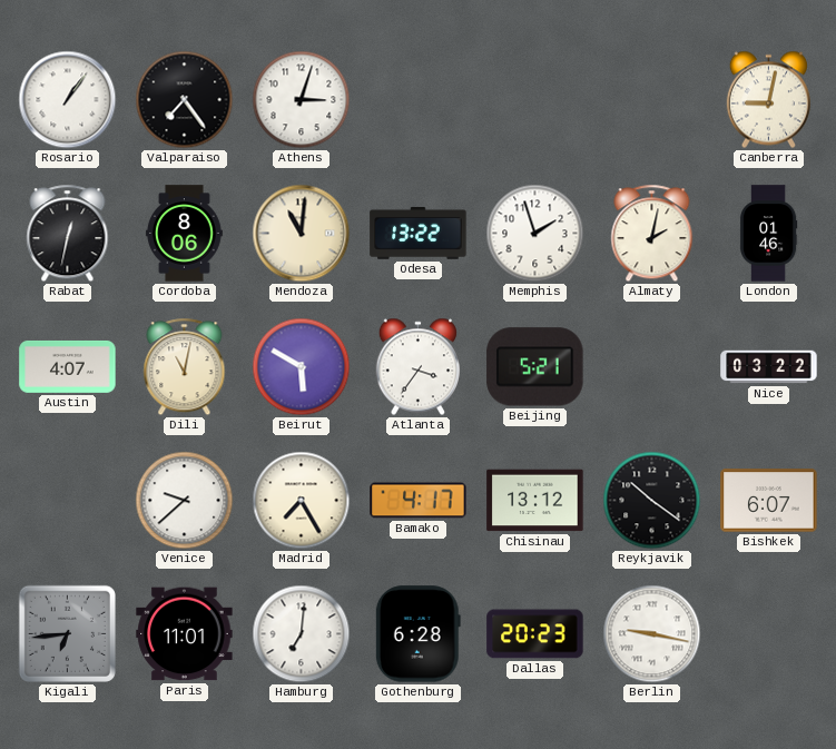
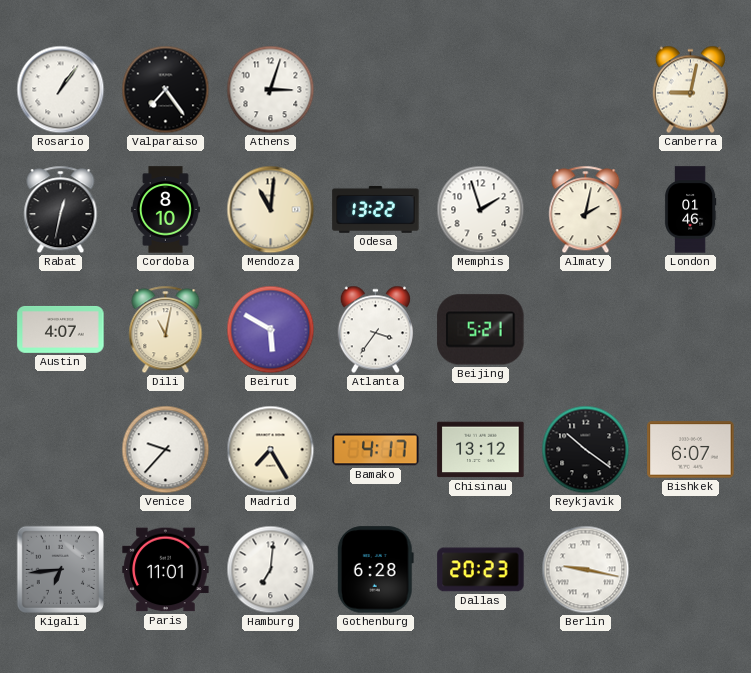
Cordoba: 8:06 -> 8:10 (165, 210)
Nice: 03:22 -> none (769, 367)
Venice: 9:38 -> 9:37 (166, 450)
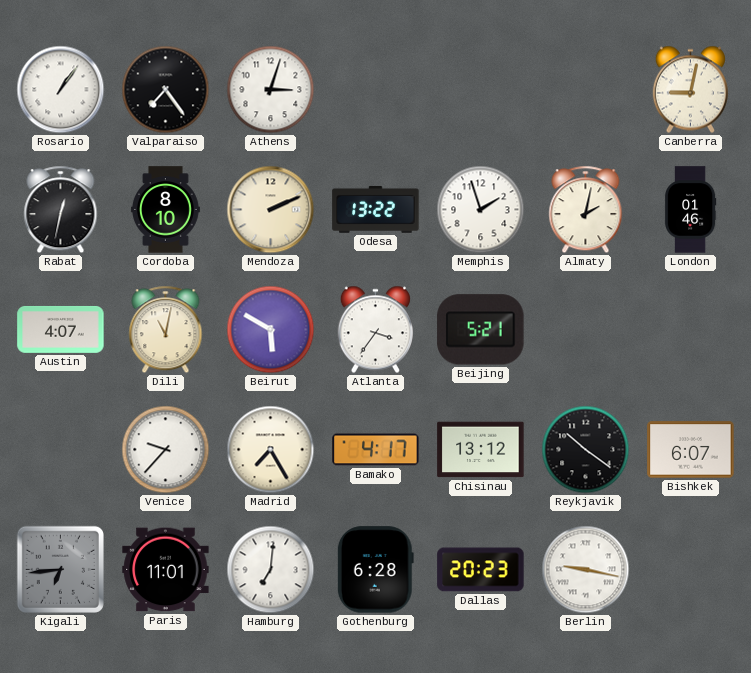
Mendoza: 11:01 -> 2:11 (271, 210)
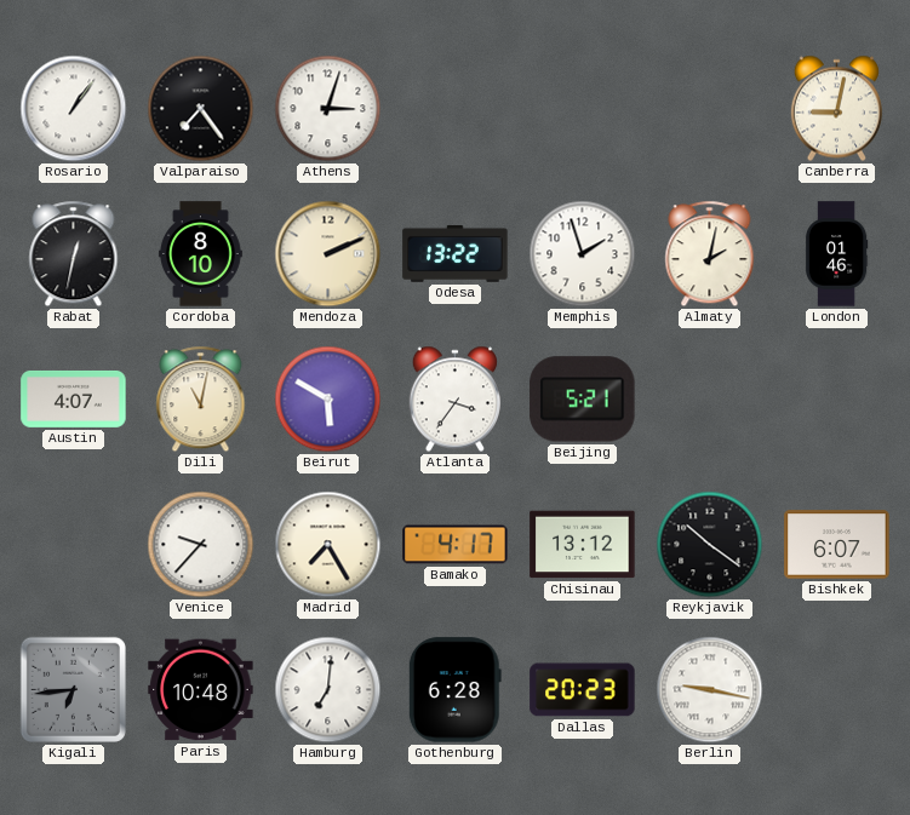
Paris: 11:01 -> 10:48 (201, 690)
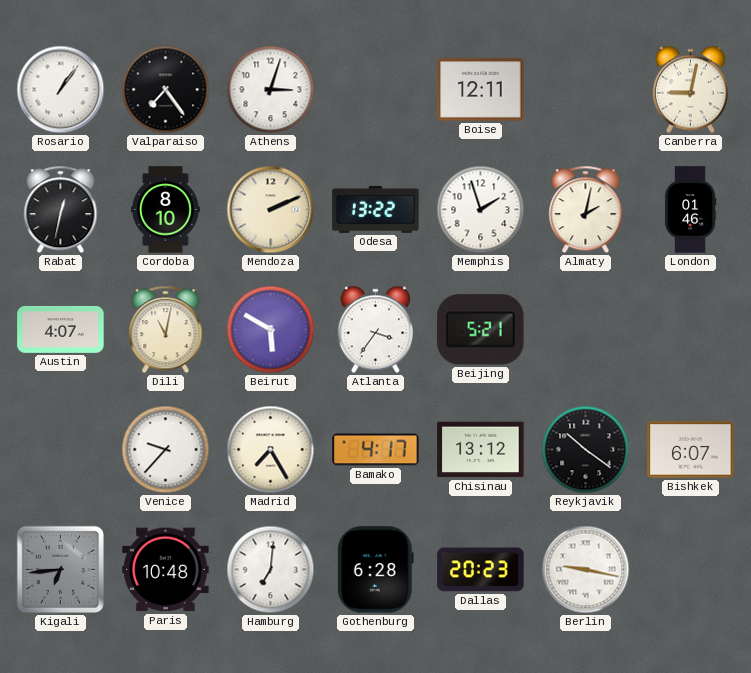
Boise: none -> 12:11 (481, 90)
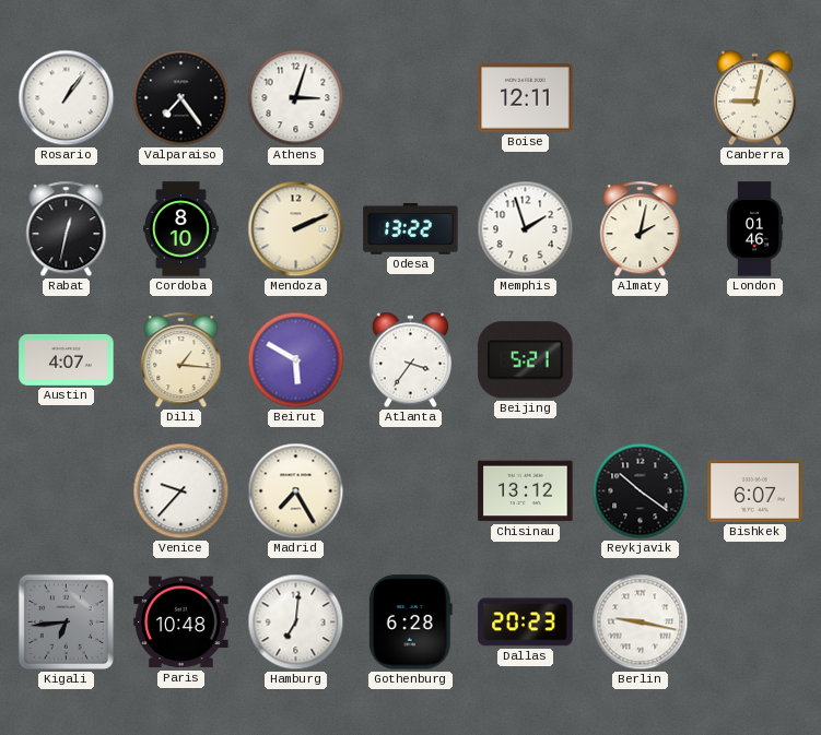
Dili: 11:02 -> 1:16 (181, 360)
Bamako: 4:17 -> none (376, 450)
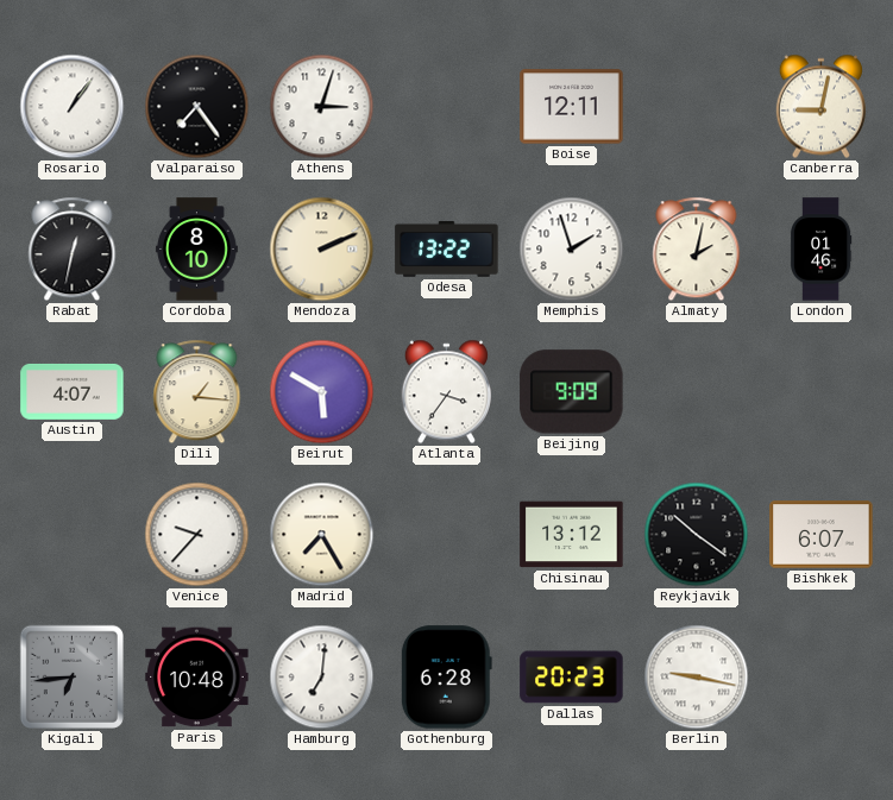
Beijing: 5:21 -> 9:09 (572, 392)
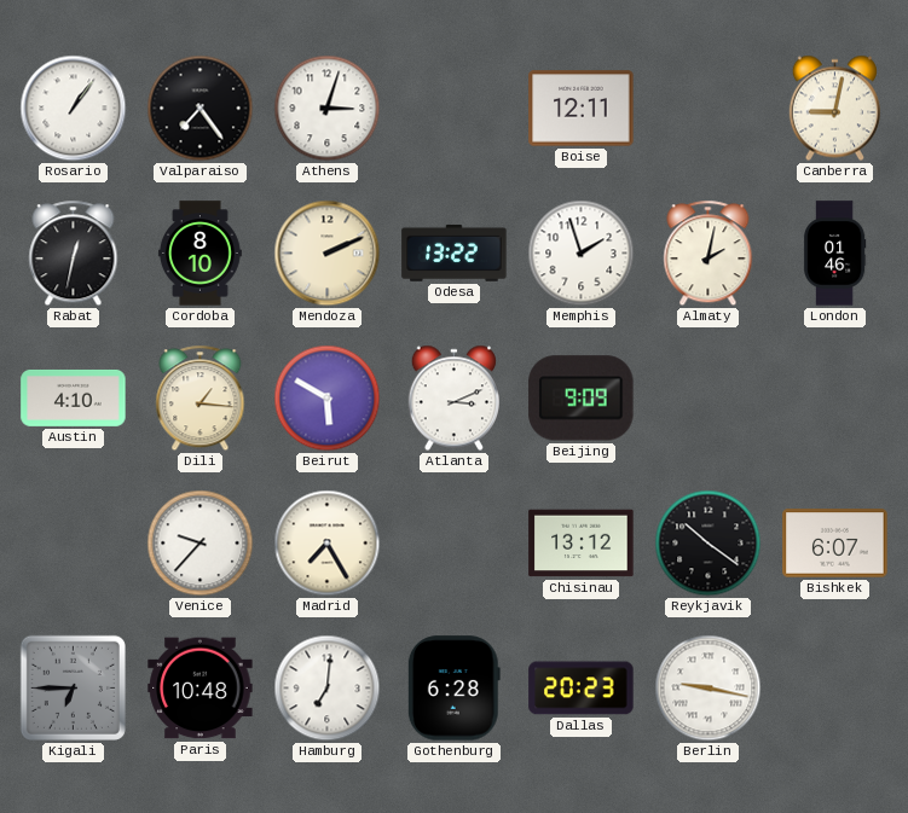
Austin: 4:07 -> 4:10 (74, 397)
Atlanta: 3:36 -> 3:11 (453, 399)
Kigali: 6:44 -> 6:45 (73, 687)
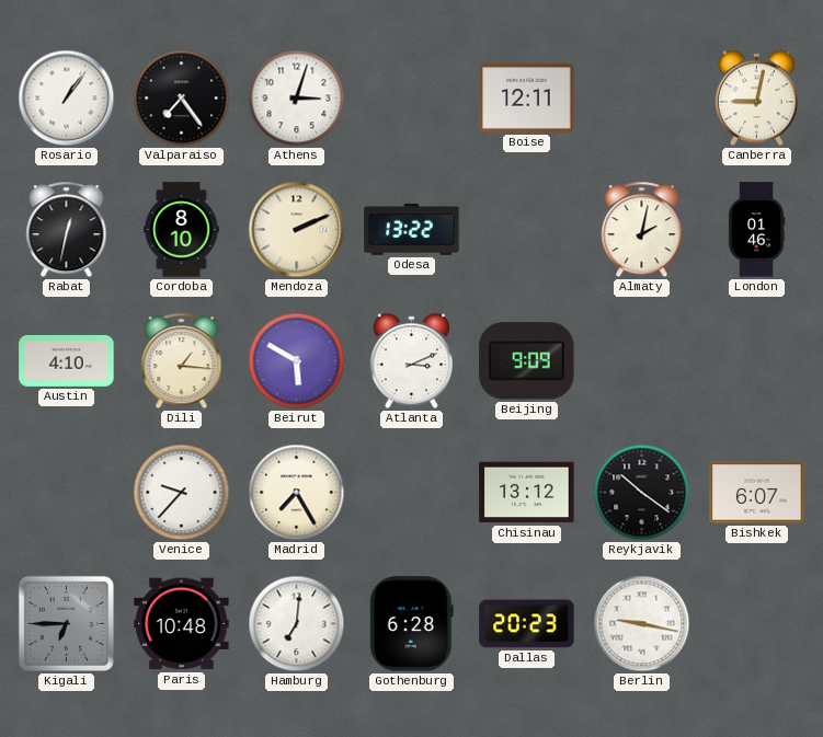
Memphis: 1:57 -> none (582, 254)
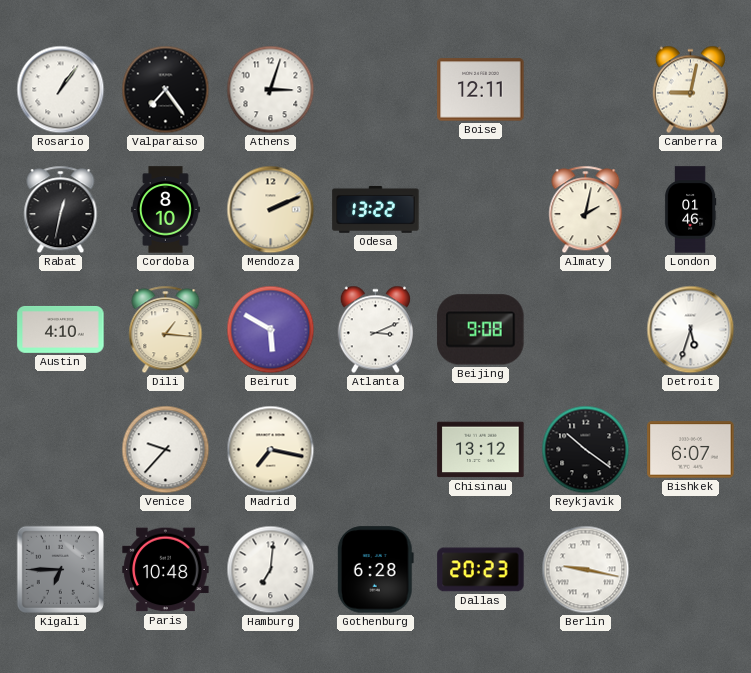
Beijing: 9:09 -> 9:08 (481, 330)
Detroit: none -> 5:33 (691, 330)
Madrid: 7:25 -> 7:17 (271, 450)
